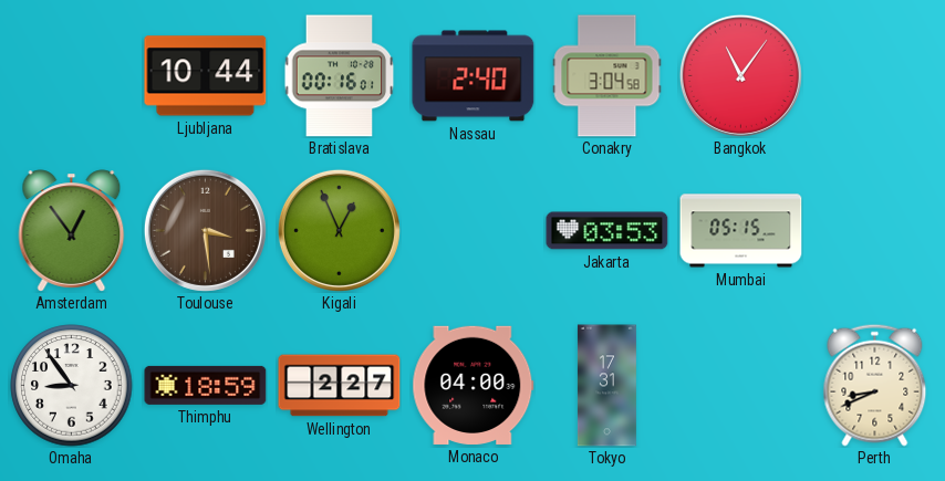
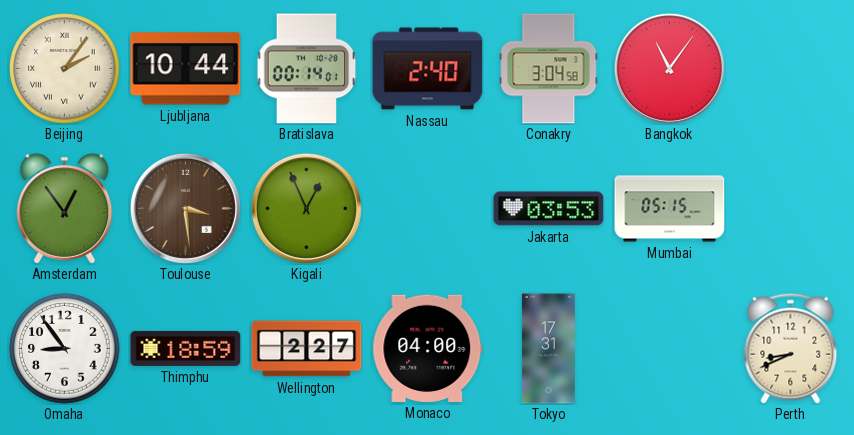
Beijing: none -> 2:06 (65, 69)
Bratislava: 00:16 -> 00:14 (307, 69)
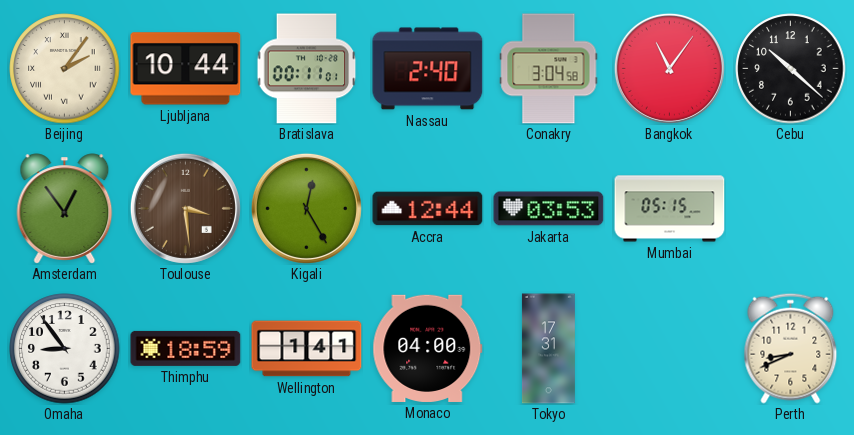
Bratislava: 00:14 -> 00:11 (307, 69)
Cebu: none -> 10:22 (791, 69)
Kigali: 12:56 -> 12:25 (306, 208)
Accra: none -> 12:44 (428, 209)
Wellington: 2:27 -> 1:41 (307, 349)
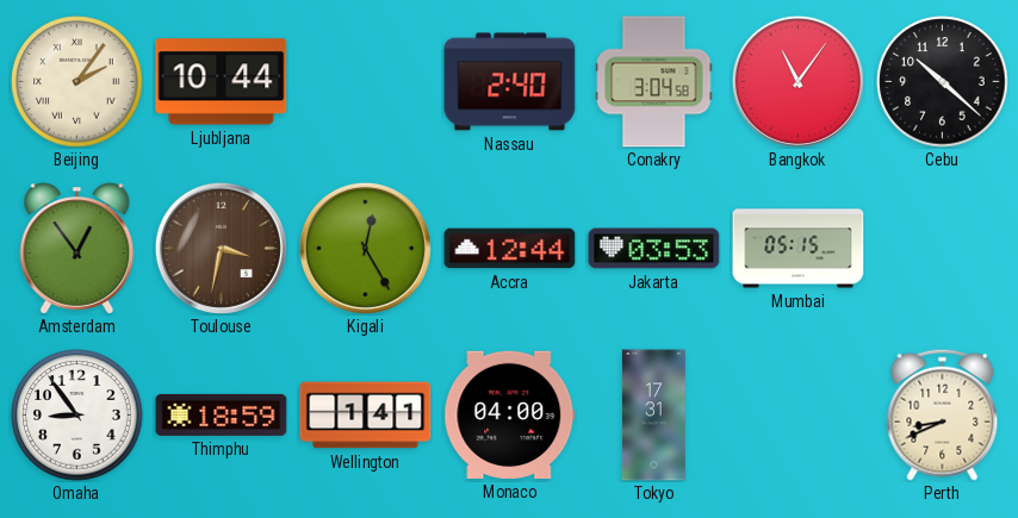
Bratislava: 00:11 -> none (307, 69)
Toulouse: 3:29 -> 3:32 (221, 248)
